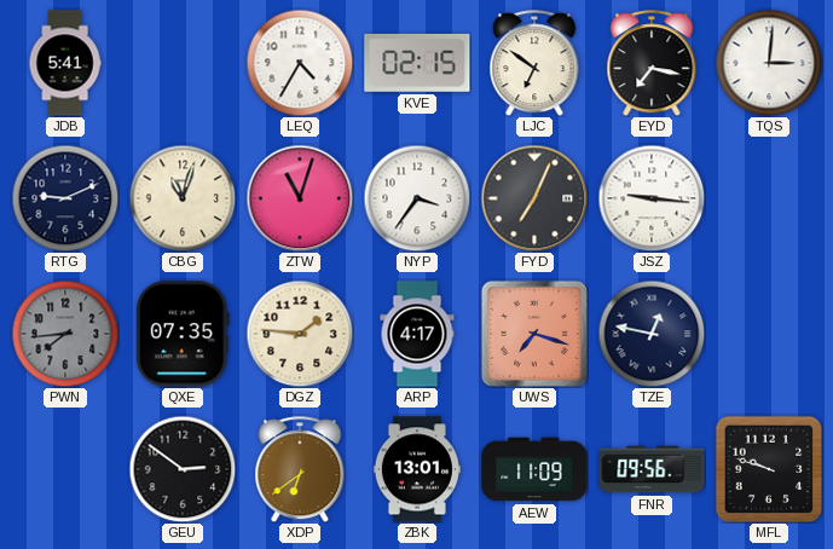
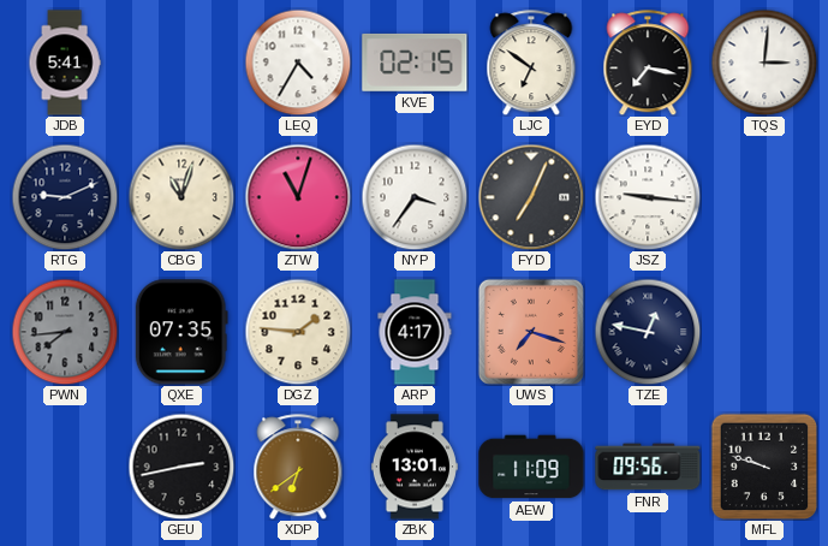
GEU: 2:51 -> 2:43 (181, 467)
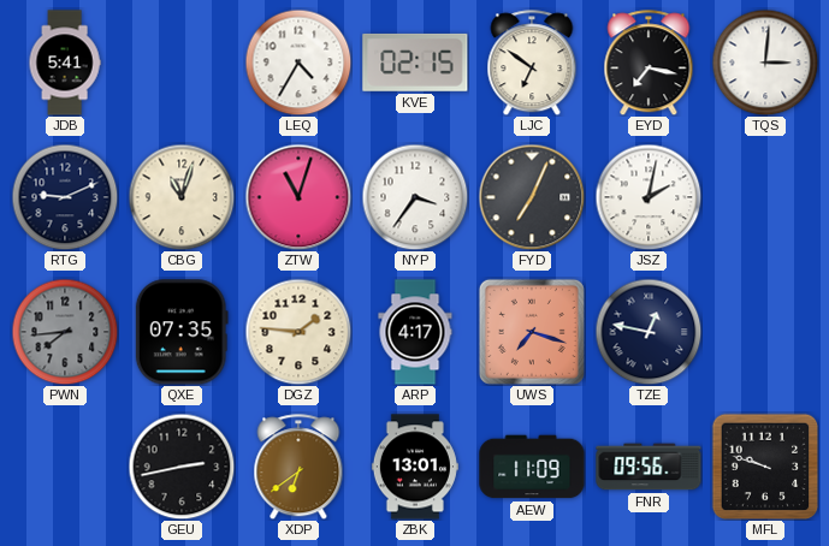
JSZ: 9:16 -> 2:02 (649, 197)
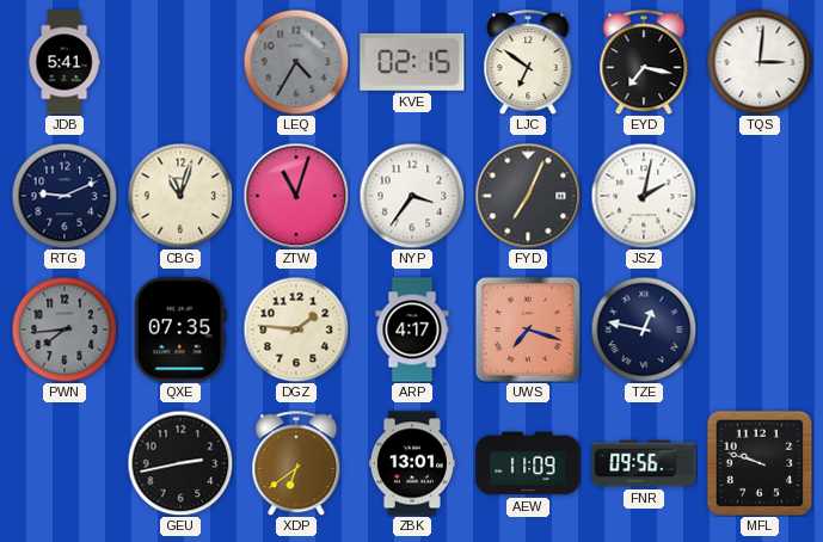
LEQ dial: white -> grey (296, 62)
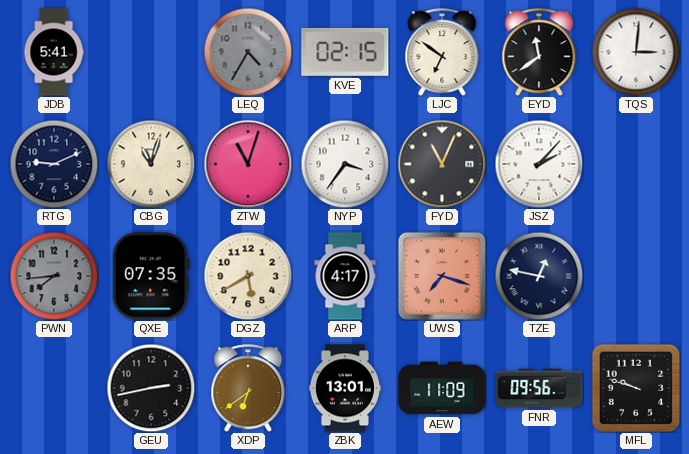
EYD: 7:17 -> 11:39 (539, 52)
FYD: 7:04 -> 11:04 (442, 164)
JSZ: 2:02 -> 2:07 (539, 164)
DGZ: 1:46 -> 5:40 (248, 276)
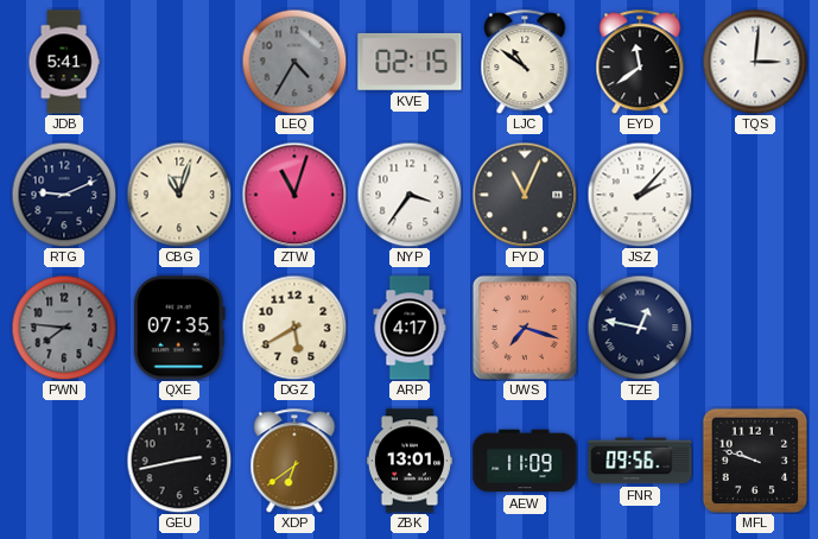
LJC: 6:51 -> 10:51 (525, 62)
PWN: 7:44 -> 7:46 (64, 328)
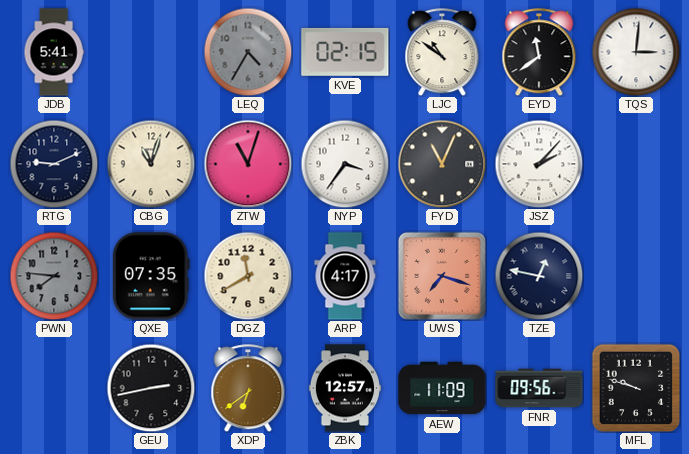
DGZ: 5:40 -> 11:40 (248, 276)
ZBK: 13:01 -> 12:57 (345, 388)
